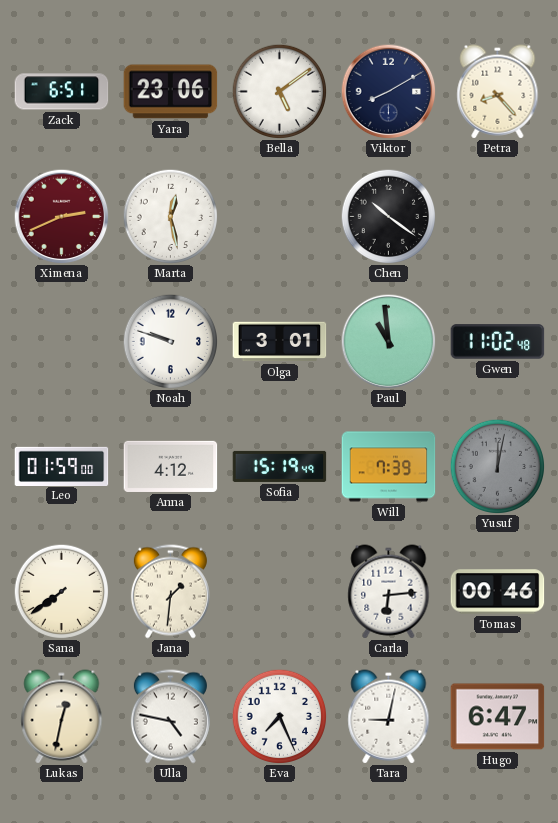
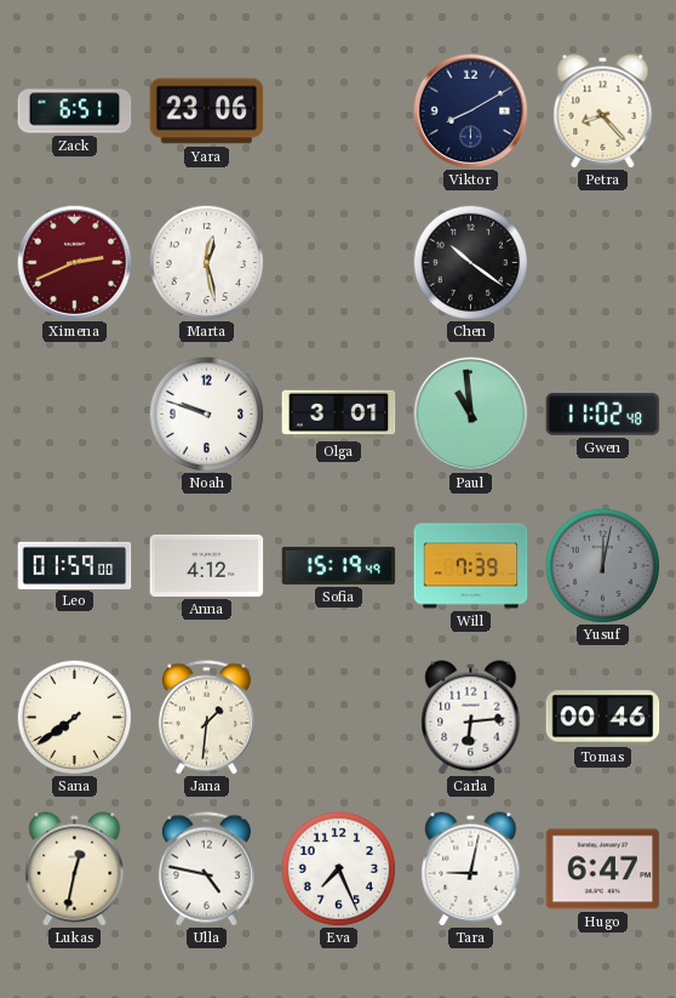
Bella: 5:09 -> none (279, 91)
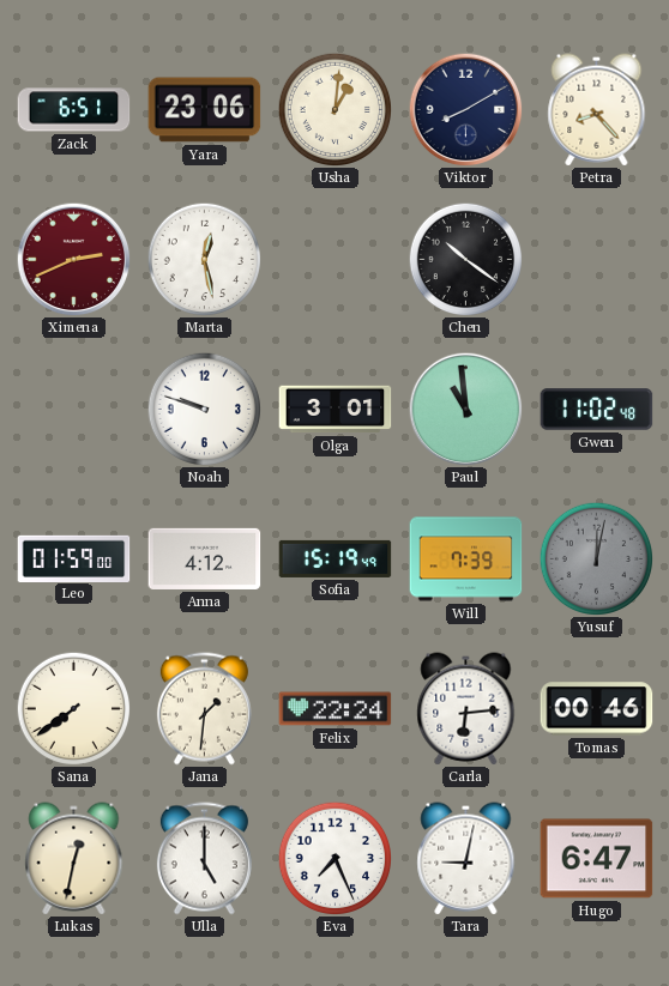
Usha: none -> 1:01 (334, 109)
Felix: none -> 22:24 (336, 709)
Ulla: 4:47 -> 5:00 (204, 859)
